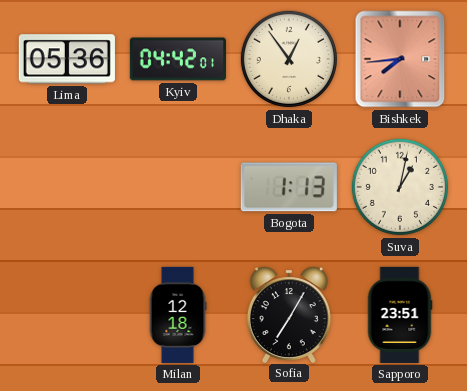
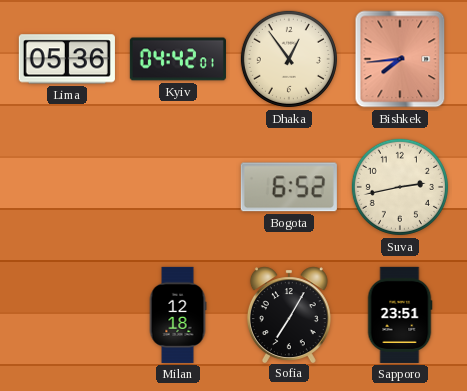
Bogota: 1:13 -> 6:52 (289, 187)
Suva: 1:02 -> 2:43 (400, 187)
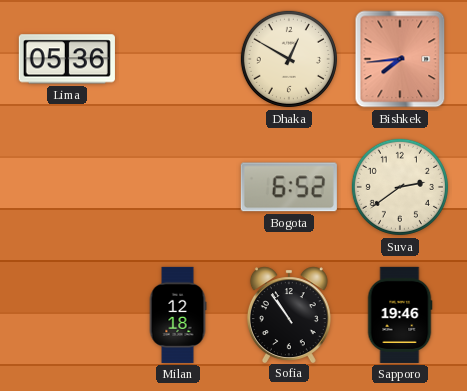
Kyiv: 04:42 -> none (178, 59)
Dhaka: 12:54 -> 12:50 (289, 59)
Suva: 2:43 -> 2:39 (400, 187)
Sofia: 7:05 -> 10:54 (289, 314)
Sapporo: 23:51 -> 19:46 (400, 315)
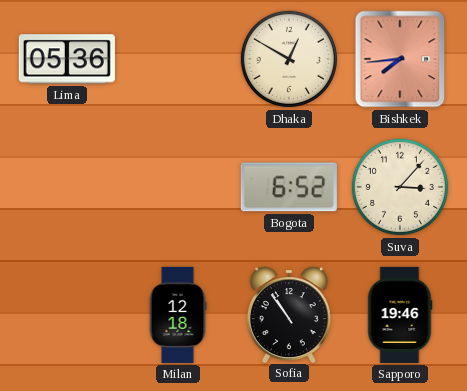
Suva: 2:39 -> 3:07 (400, 187)
